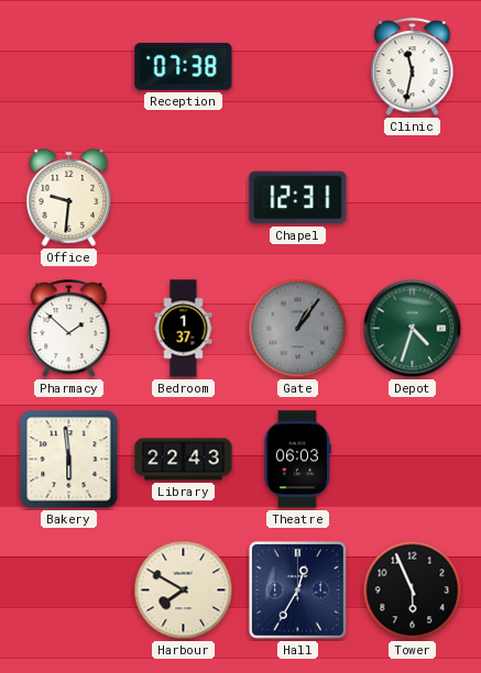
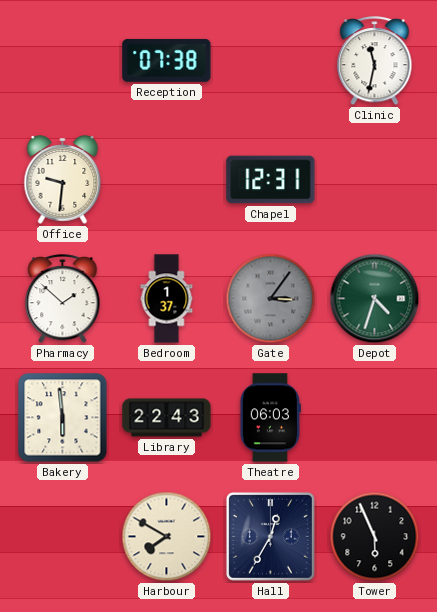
Gate: 1:06 -> 3:06 (271, 299)
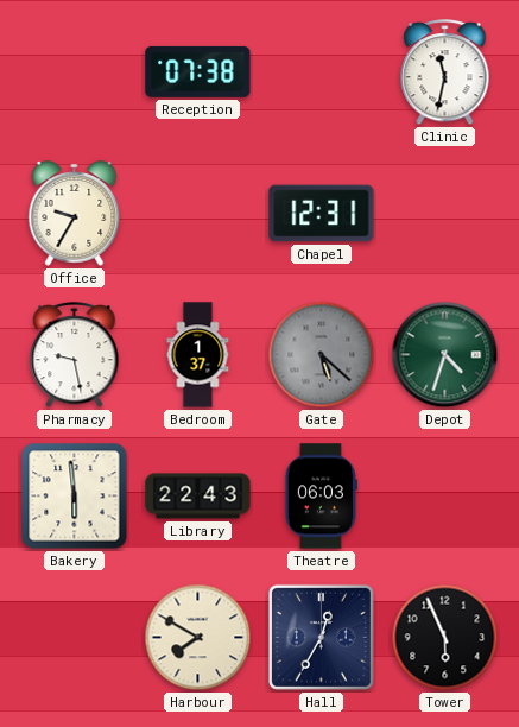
Office: 9:31 -> 9:35 (75, 214)
Pharmacy: 1:52 -> 9:28 (75, 355)
Gate: 3:06 -> 5:22 (322, 355)
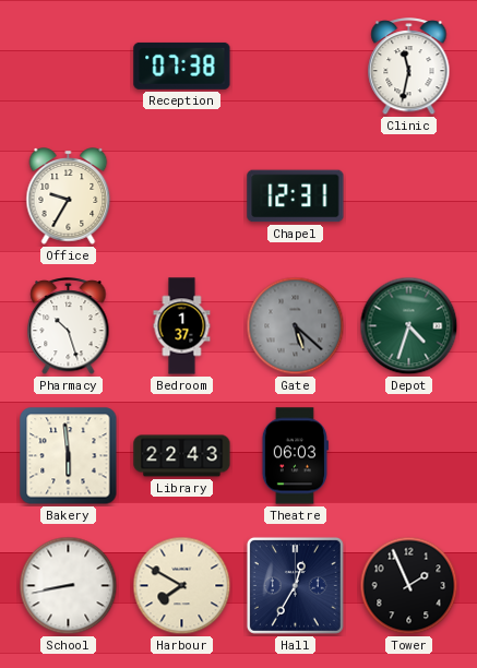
Pharmacy: 9:28 -> 10:27 (69, 326)
School: none -> 8:43 (69, 586)
Tower: 5:56 -> 1:56 (409, 586)
